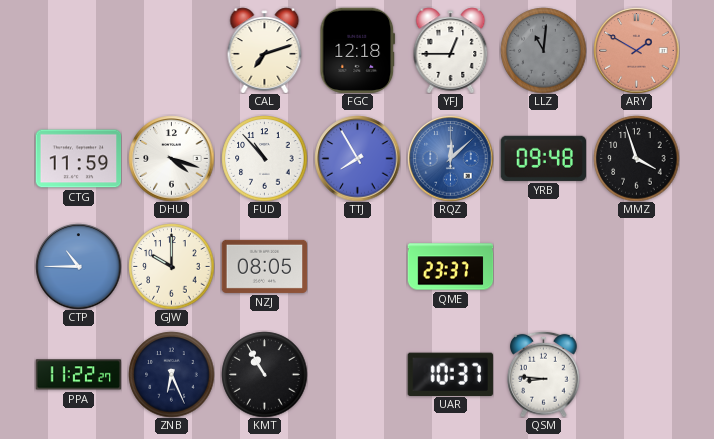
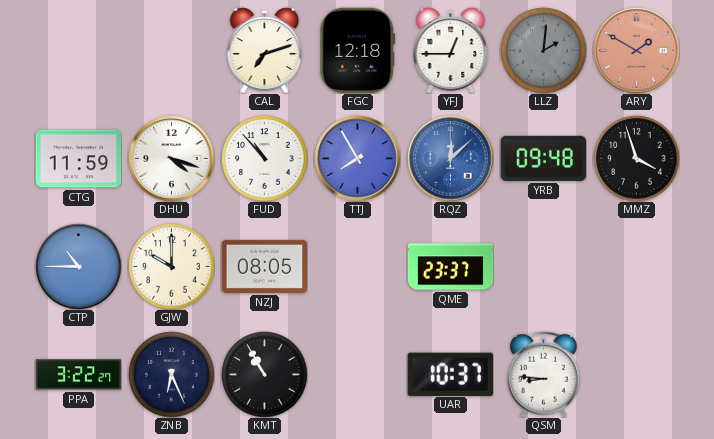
LLZ: 11:01 -> 2:01 (543, 50)
PPA: 11:22 -> 3:22 (78, 375)
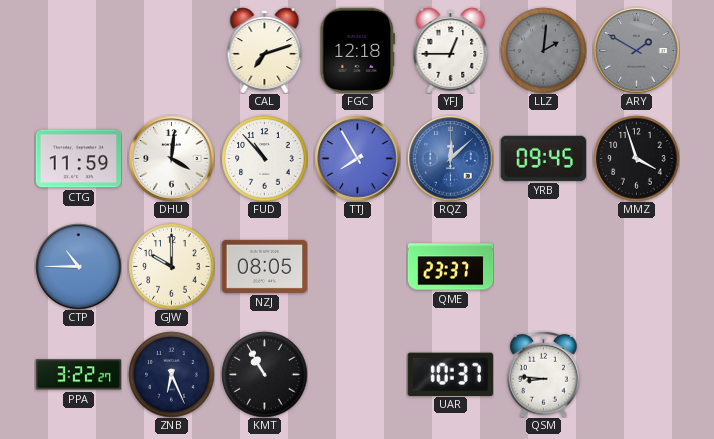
ARY dial: salmon -> grey (636, 50)
DHU: 4:18 -> 4:01 (171, 158)
YRB: 09:48 -> 09:45 (543, 158)
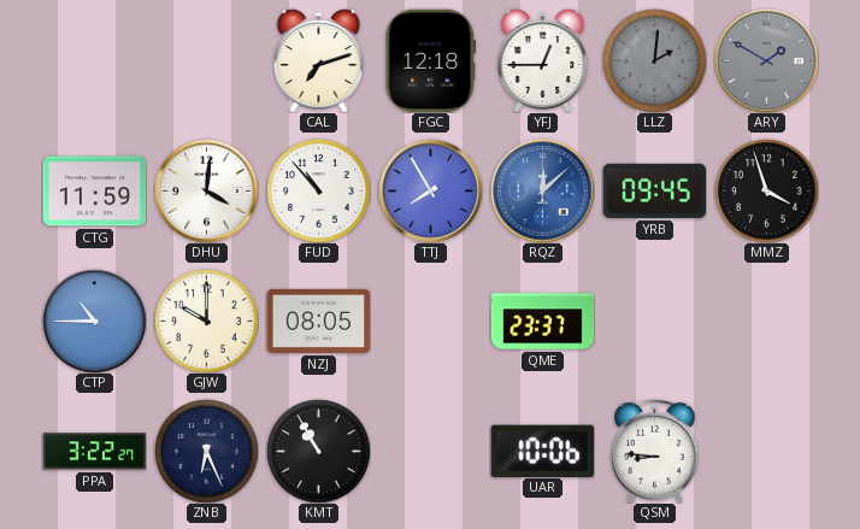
UAR: 10:37 -> 10:06 (542, 451)
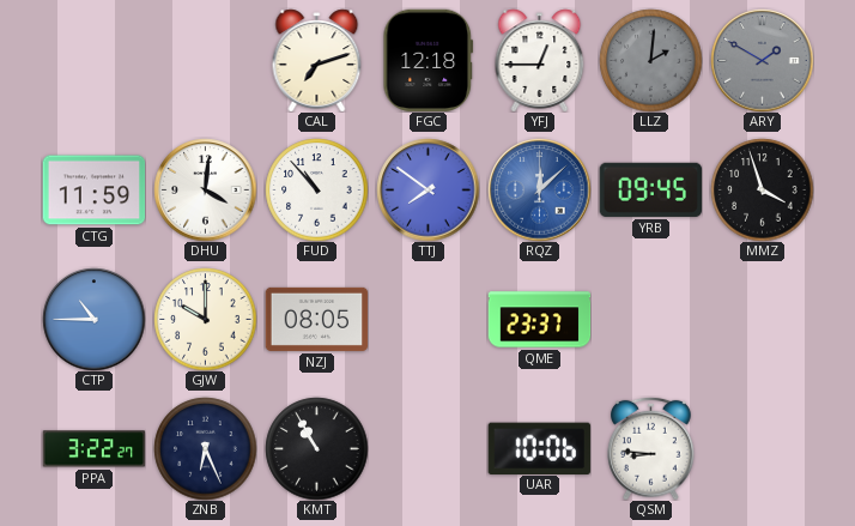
TTJ: 7:55 -> 7:51 (427, 189)
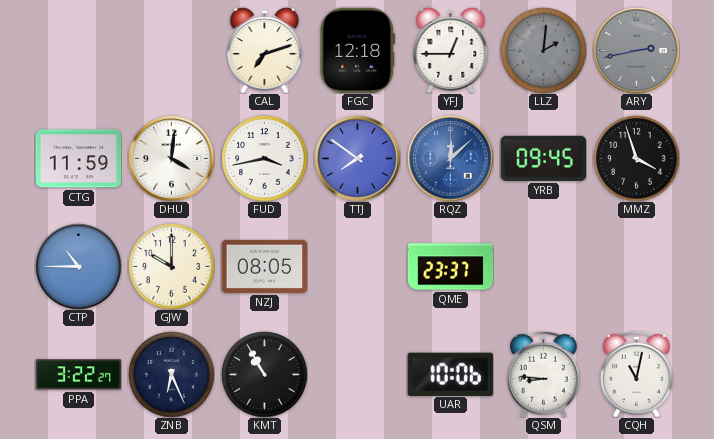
ARY: 1:50 -> 2:43 (636, 50)
FUD: 10:53 -> 3:43 (264, 158)
CQH: none -> 11:02 (637, 374)
